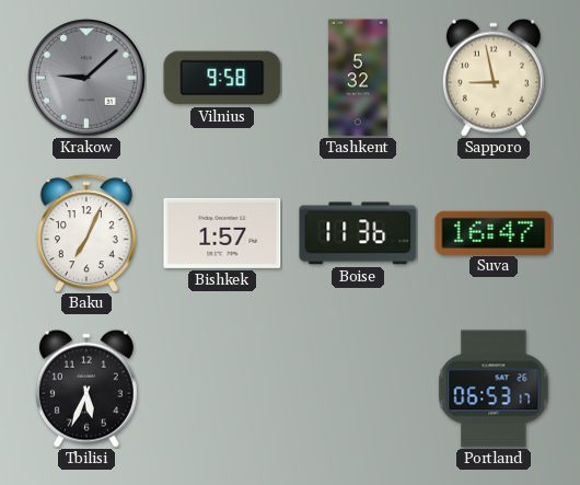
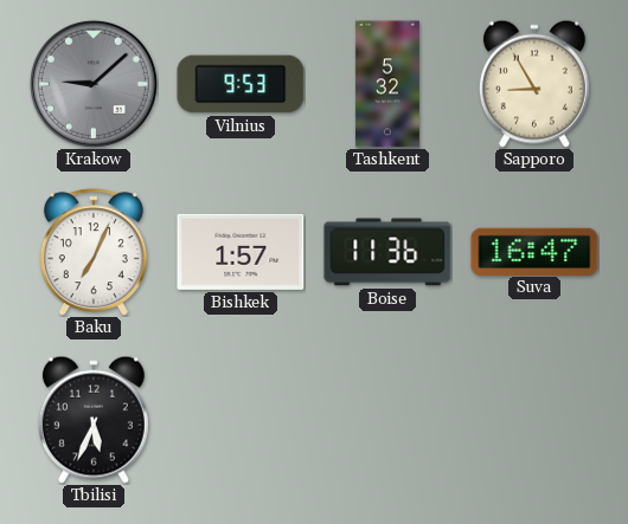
Vilnius: 9:58 -> 9:53 (241, 84)
Sapporo: 8:58 -> 8:55 (534, 84)
Portland: 06:53 -> none (494, 389)
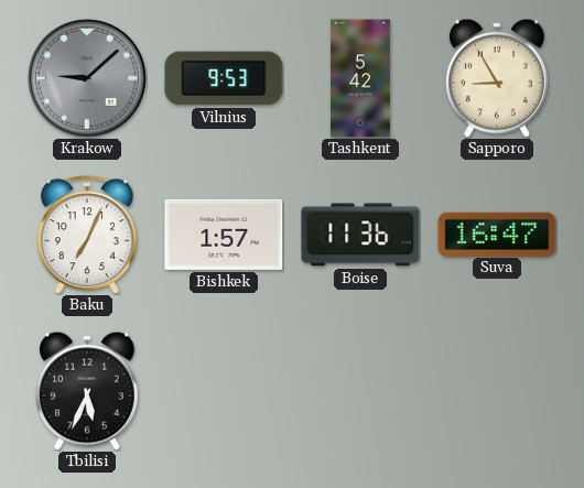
Tashkent: 5:32 -> 5:42 (360, 78)
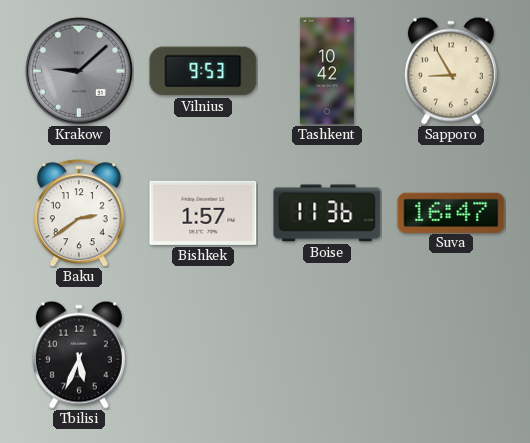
Tashkent: 5:42 -> 10:42 (327, 71)
Baku: 7:04 -> 2:39 (79, 213)
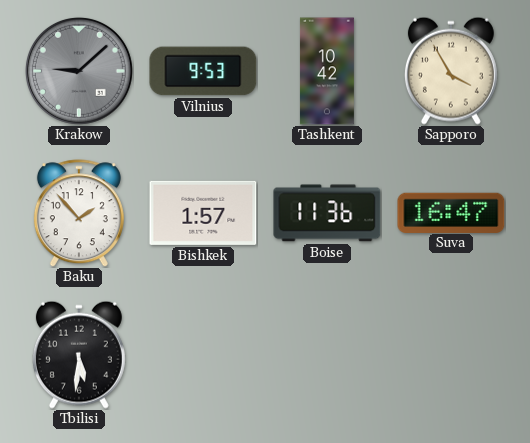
Sapporo: 8:55 -> 3:55 (451, 71)
Baku: 2:39 -> 1:53 (79, 213)
Tbilisi: 5:34 -> 5:31 (79, 355)
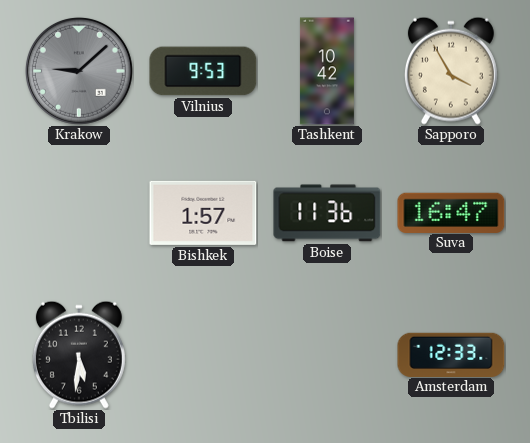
Baku: 1:53 -> none (79, 213)
Amsterdam: none -> 12:33 (451, 354)
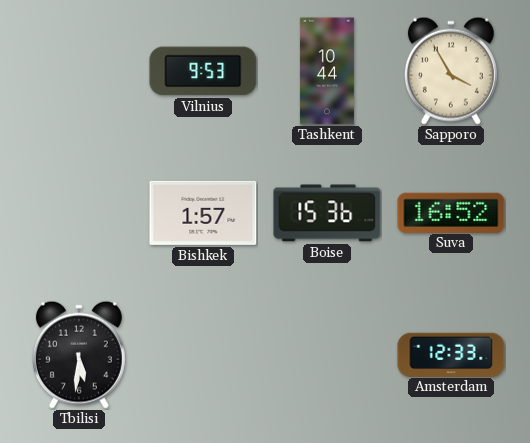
Krakow: 9:08 -> none (79, 71)
Tashkent: 10:42 -> 10:44 (327, 71)
Boise: 11:36 -> 15:36 (327, 213)
Suva: 16:47 -> 16:52 (451, 212)
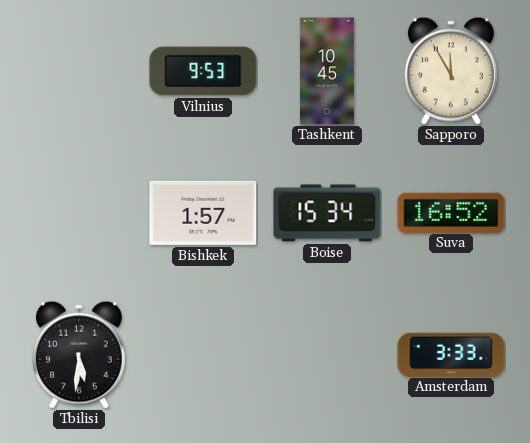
Tashkent: 10:44 -> 10:45 (327, 71)
Sapporo: 3:55 -> 11:55 (451, 71)
Boise: 15:36 -> 15:34 (327, 213)
Amsterdam: 12:33 -> 3:33 (451, 354)
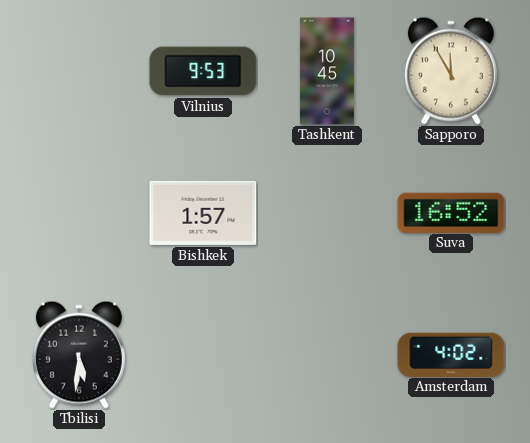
Boise: 15:34 -> none (327, 213)
Amsterdam: 3:33 -> 4:02 (451, 354)
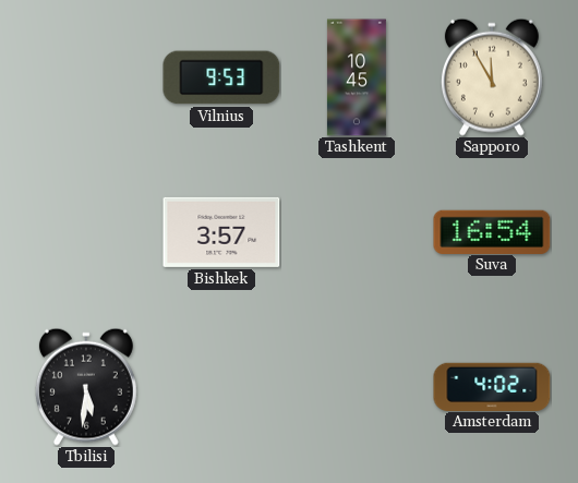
Bishkek: 1:57 -> 3:57 (221, 232)
Suva: 16:52 -> 16:54 (492, 231)
